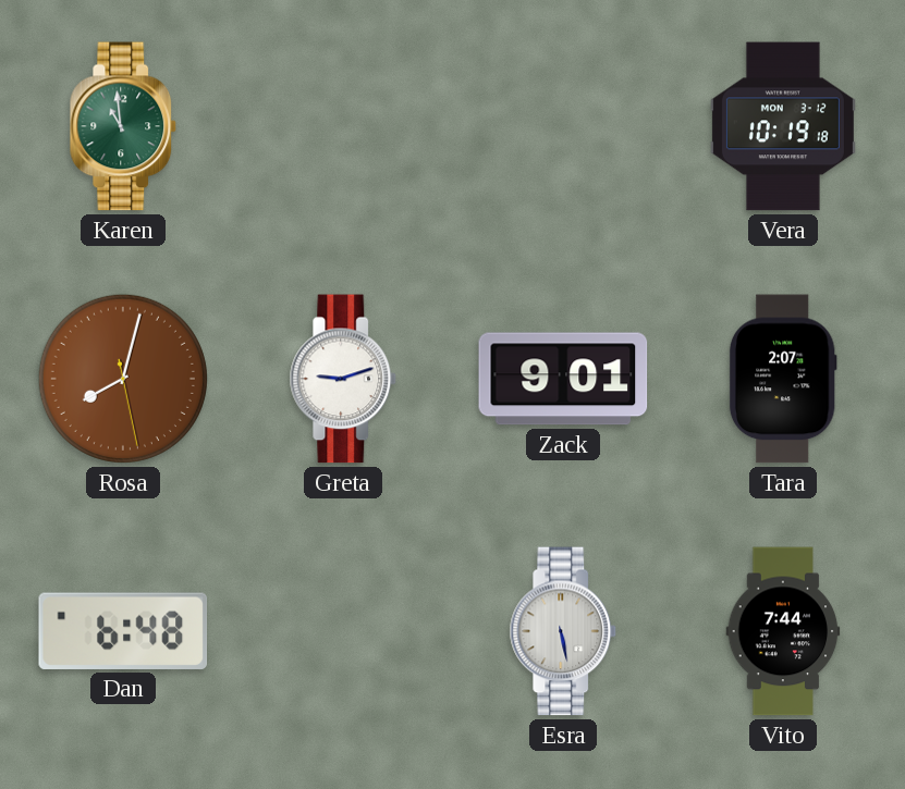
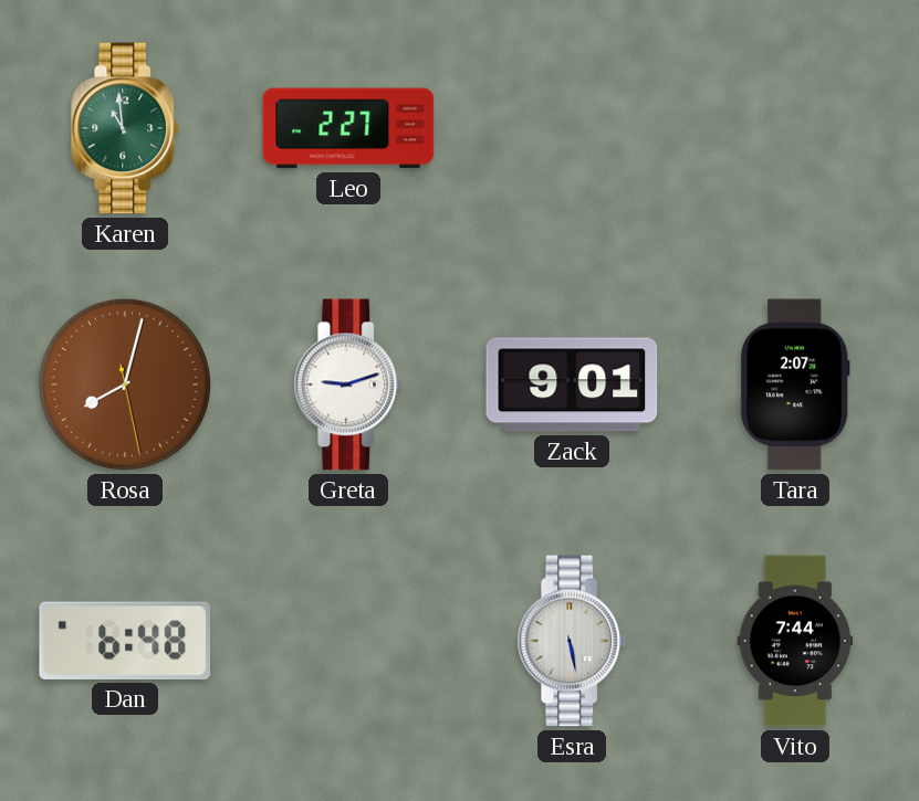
Leo: none -> 2:27 (348, 128)
Vera: 10:19 -> none (783, 126)
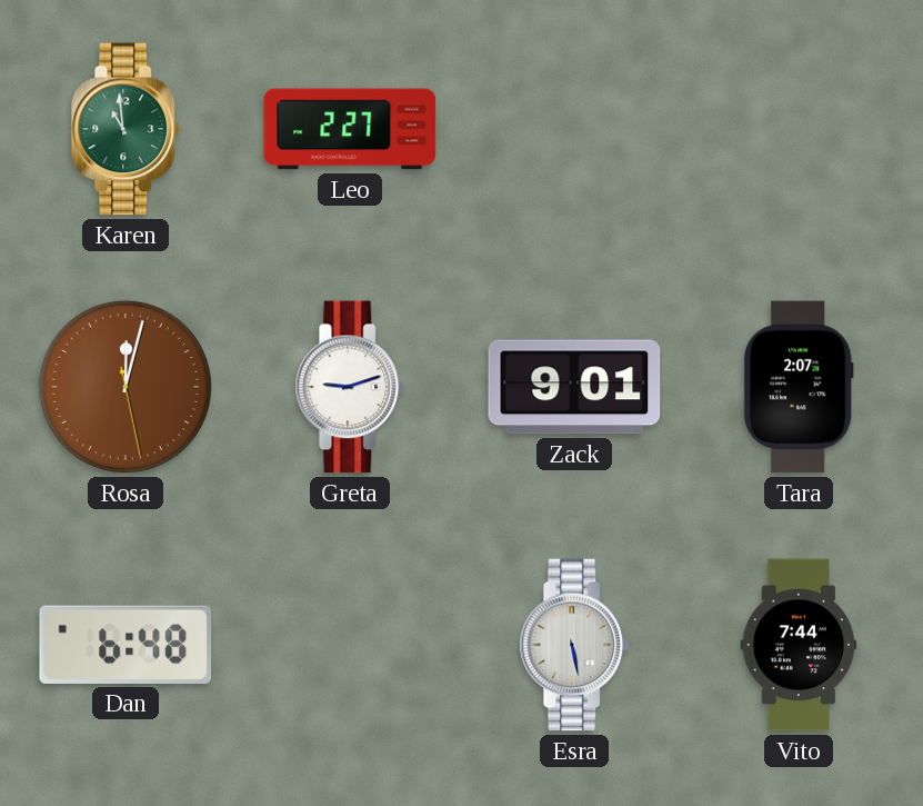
Rosa: 8:02 -> 12:02 (126, 387)
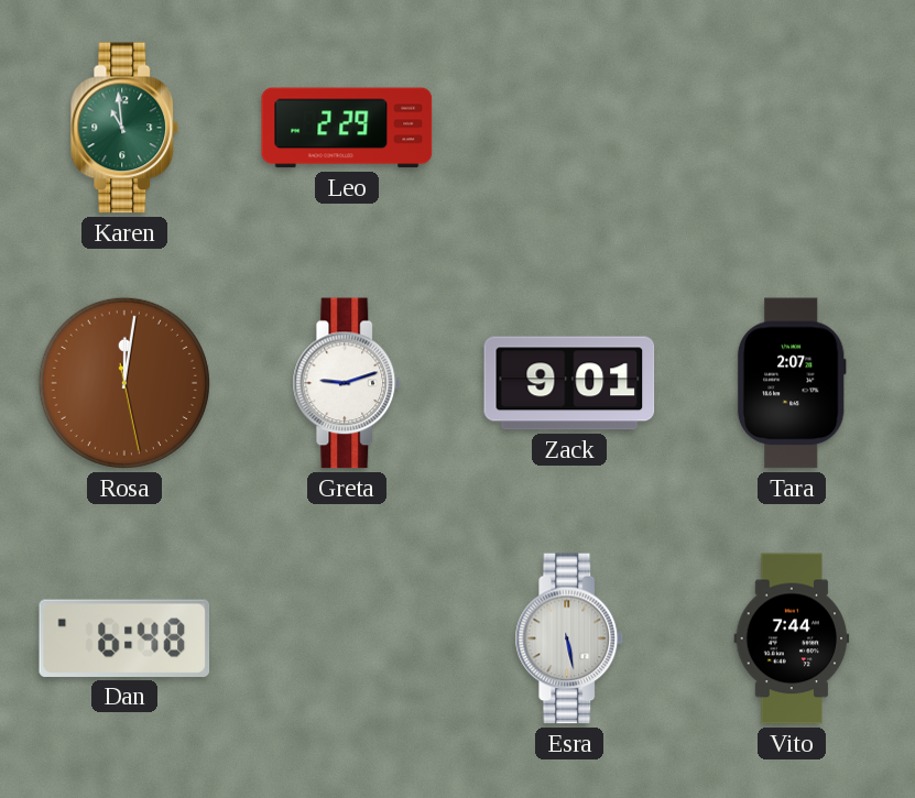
Leo: 2:27 -> 2:29 (347, 128)
Rosa: 12:02 -> 12:01 (124, 383)
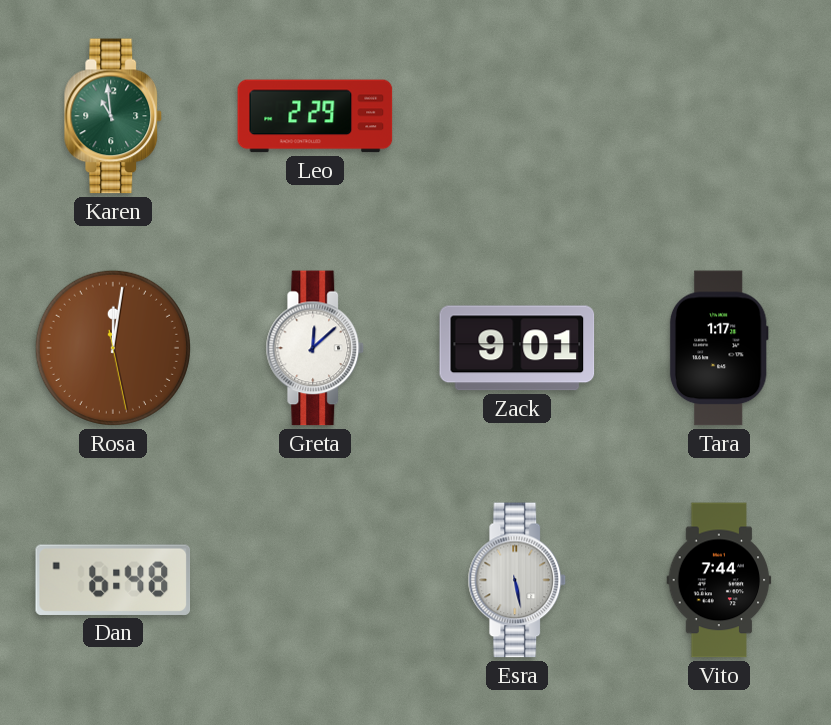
Greta: 9:12 -> 12:08 (315, 348)
Tara: 2:07 -> 1:17 (719, 348)
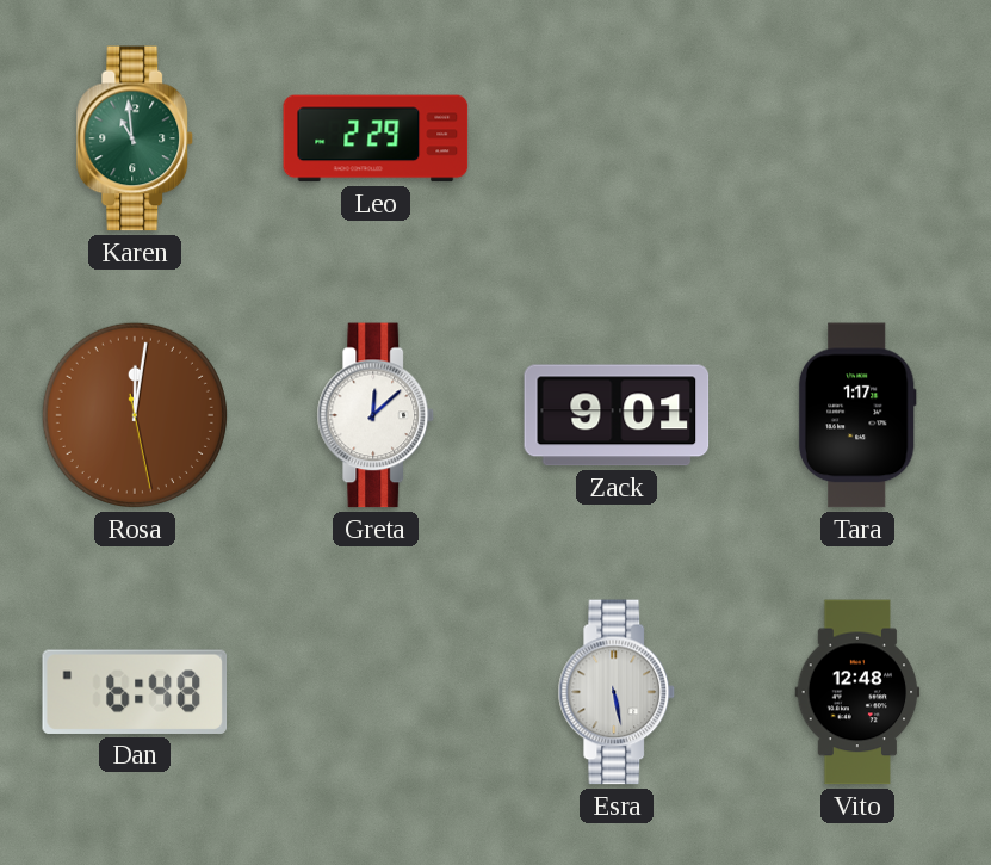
Vito: 7:44 -> 12:48 (857, 692)
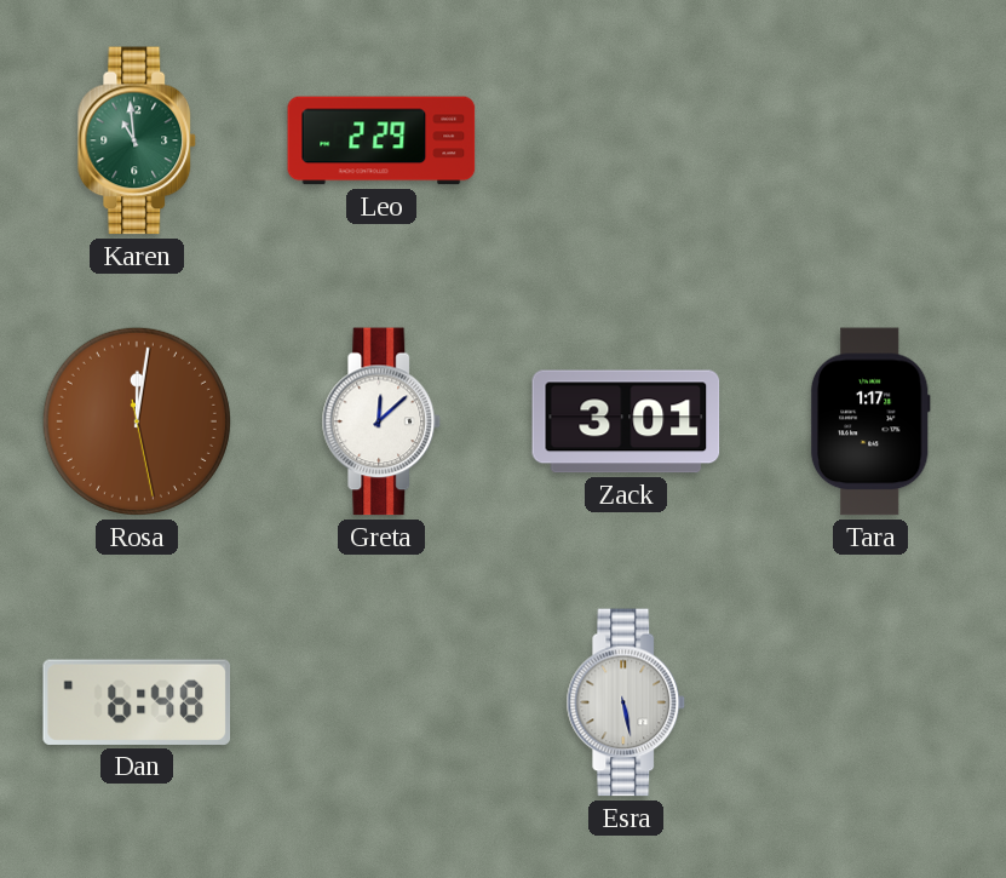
Zack: 9:01 -> 3:01 (626, 421)
Vito: 12:48 -> none (857, 692)
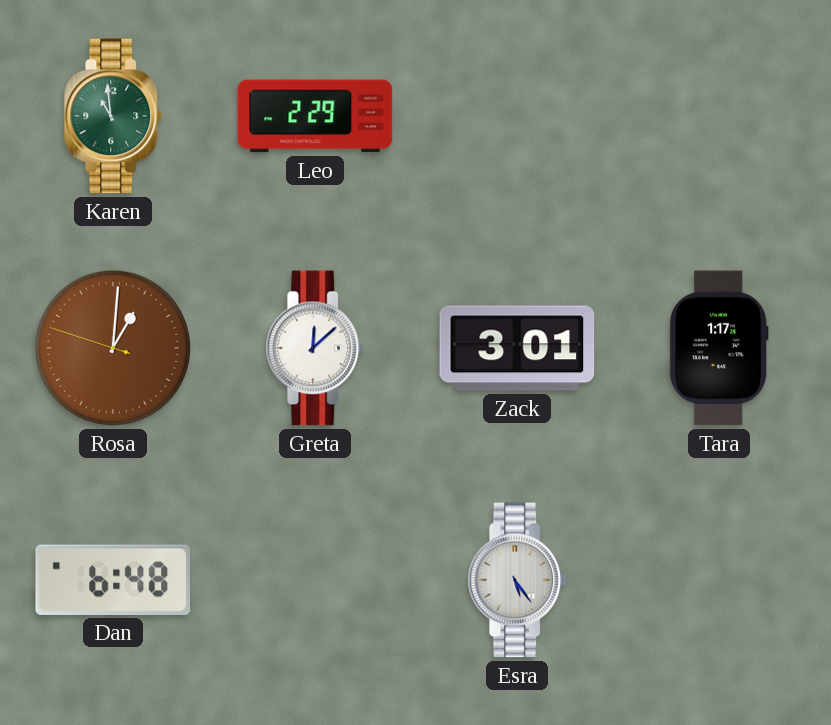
Rosa: 12:01 -> 1:00 (113, 348)
Esra: 5:28 -> 5:24 (517, 580)
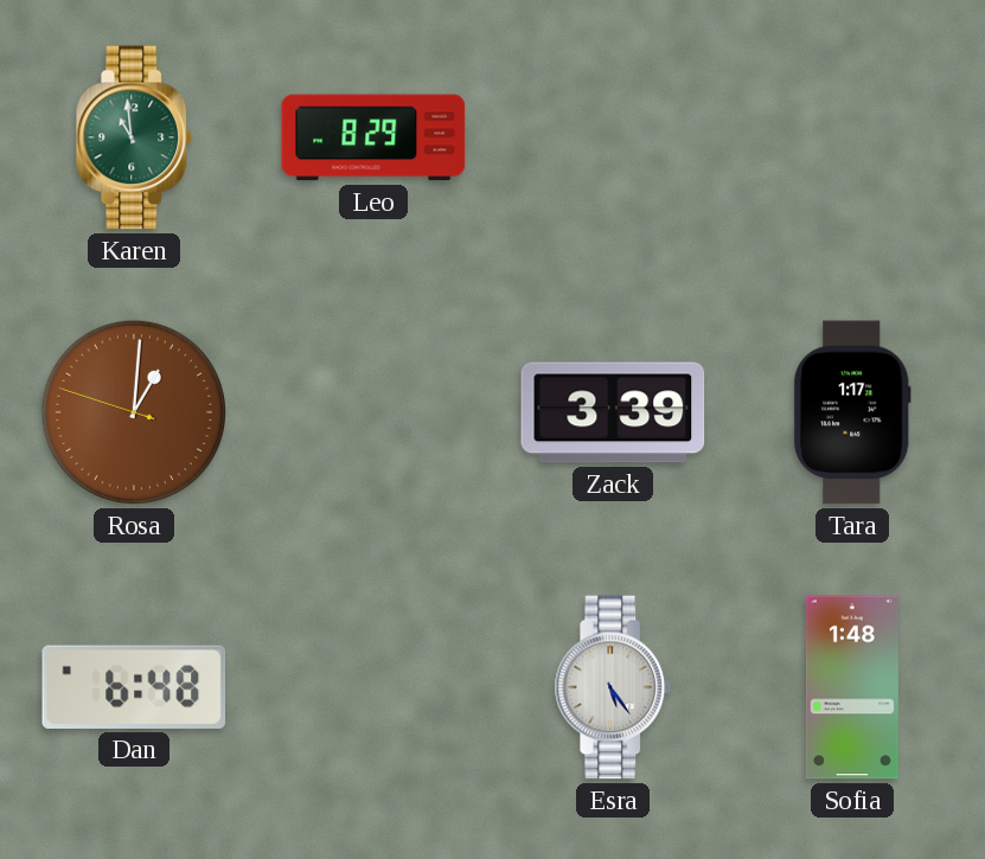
Leo: 2:29 -> 8:29 (373, 137)
Greta: 12:08 -> none (315, 348)
Zack: 3:01 -> 3:39 (613, 412)
Sofia: none -> 1:48 (852, 687)
